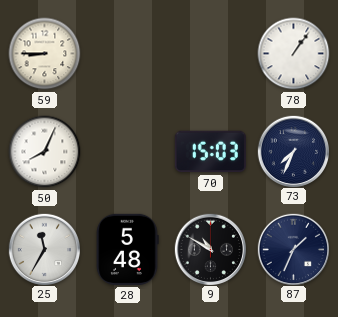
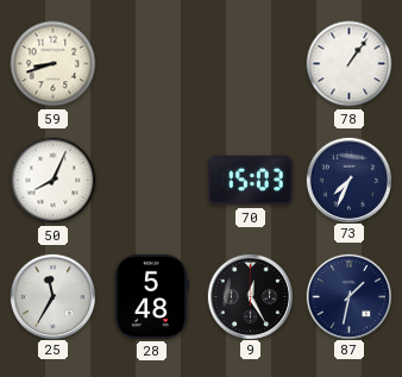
59: 8:45 -> 8:42 (54, 64)
9: 10:50 -> 12:25 (250, 296)
87: 1:34 -> 1:32 (348, 296)
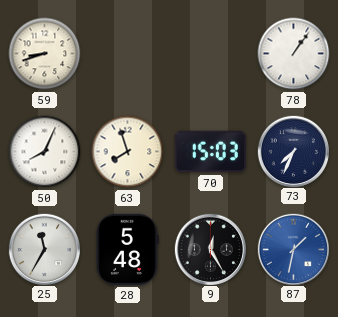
63: none -> 7:57 (128, 152)
87 dial: navy -> blue (293, 249)
